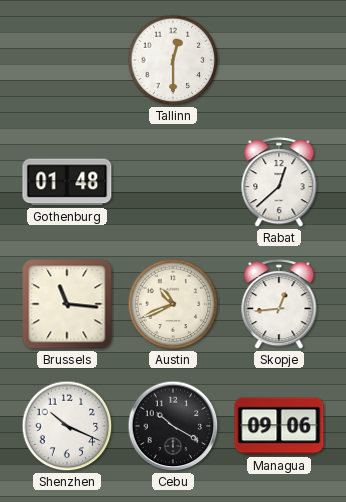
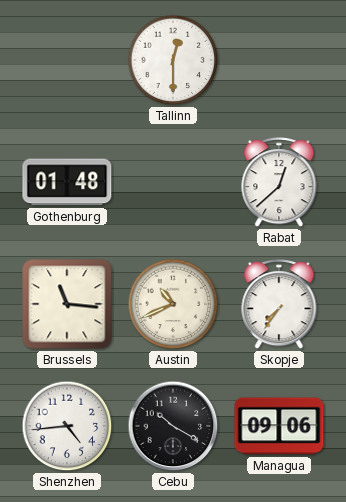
Skopje: 12:44 -> 7:36 (279, 305)
Shenzhen: 10:19 -> 4:44 (67, 426)
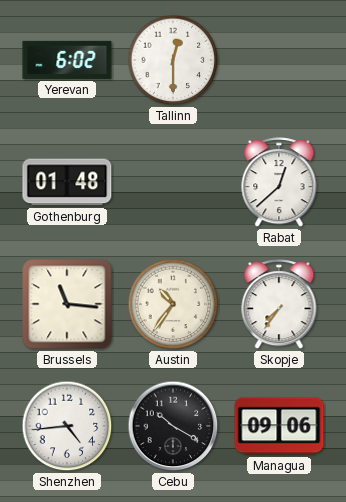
Yerevan: none -> 6:02 (67, 60)
Austin: 10:41 -> 10:36 (173, 304)
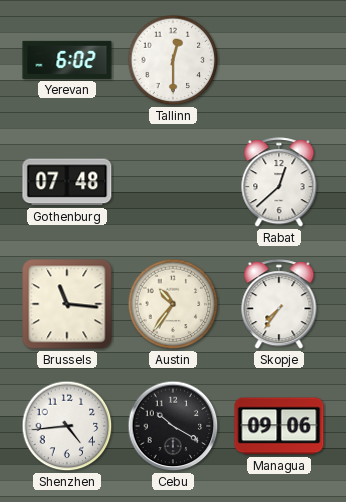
Gothenburg: 01:48 -> 07:48 (67, 182)
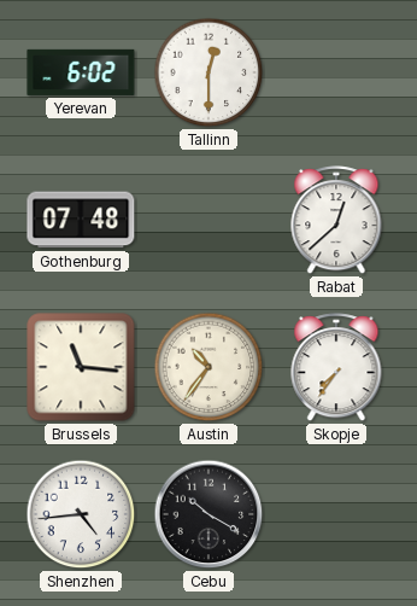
Managua: 09:06 -> none (279, 426)
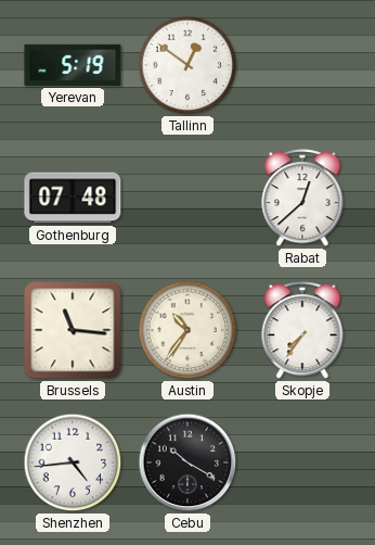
Yerevan: 6:02 -> 5:19 (73, 65)
Tallinn: 12:30 -> 12:51 (187, 65)
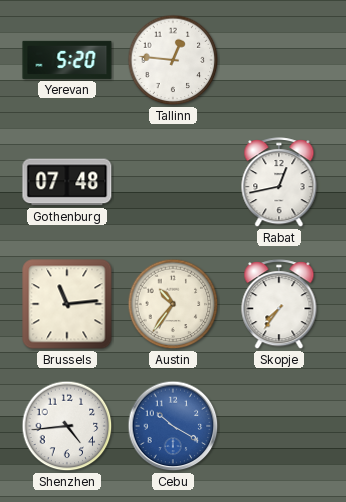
Yerevan: 5:19 -> 5:20 (67, 60)
Tallinn: 12:51 -> 12:46 (173, 60)
Rabat: 12:38 -> 12:43 (279, 183)
Brussels: 11:16 -> 11:14 (67, 304)
Cebu dial: black -> blue (173, 426)
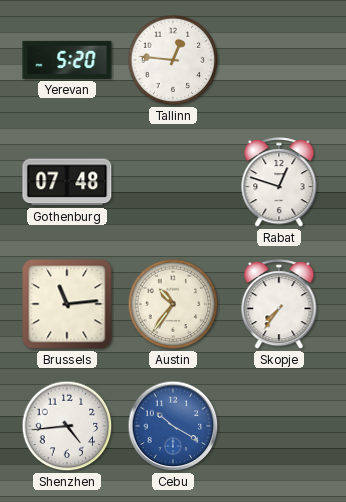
Rabat: 12:43 -> 12:48 (279, 183)
